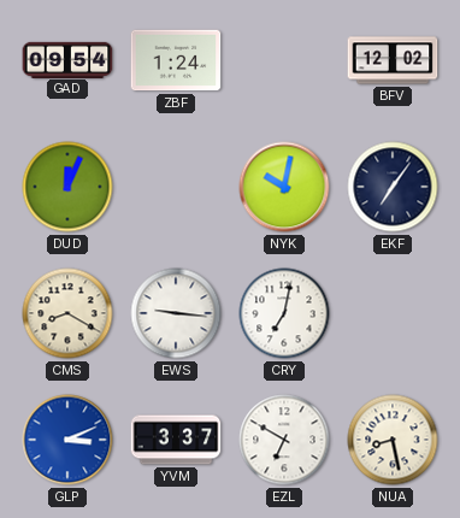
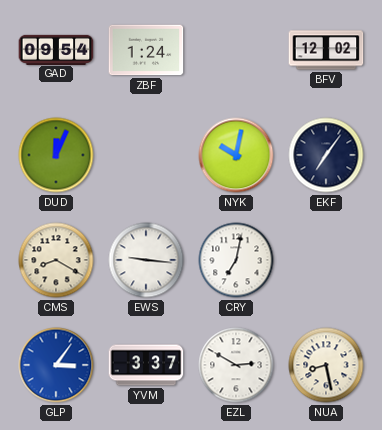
GLP: 3:11 -> 3:06 (56, 365)
EZL: 6:50 -> 2:50 (236, 365)
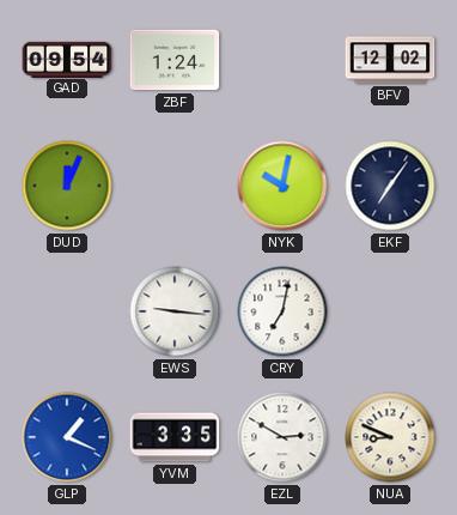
CMS: 8:20 -> none (56, 260)
GLP: 3:06 -> 1:19 (67, 437)
YVM: 3:37 -> 3:35 (175, 437)
NUA: 8:28 -> 8:49 (390, 437)
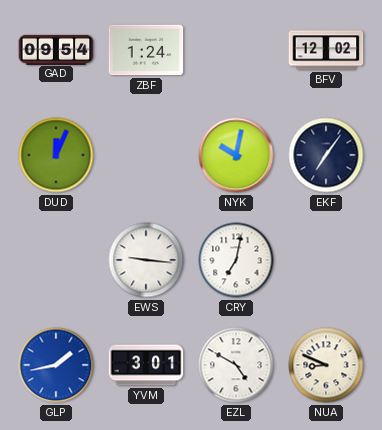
GLP: 1:19 -> 1:43 (56, 365)
YVM: 3:35 -> 3:01 (146, 365)
EZL: 2:50 -> 4:50 (236, 365)
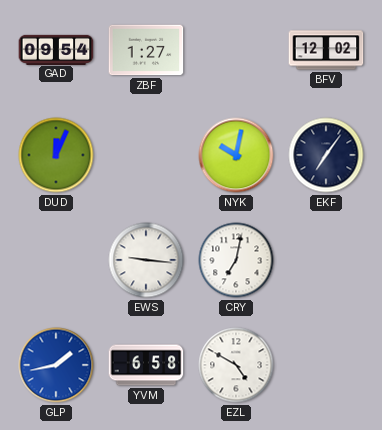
ZBF: 1:24 -> 1:27 (146, 50)
YVM: 3:01 -> 6:58 (146, 365)
NUA: 8:49 -> none (326, 365)
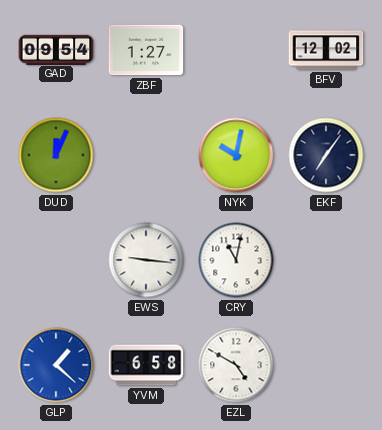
CRY: 7:02 -> 11:02 (236, 260)
GLP: 1:43 -> 1:22 (56, 365)
